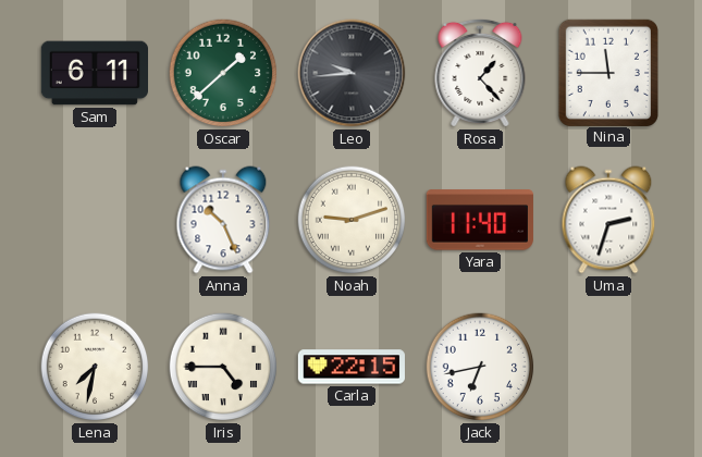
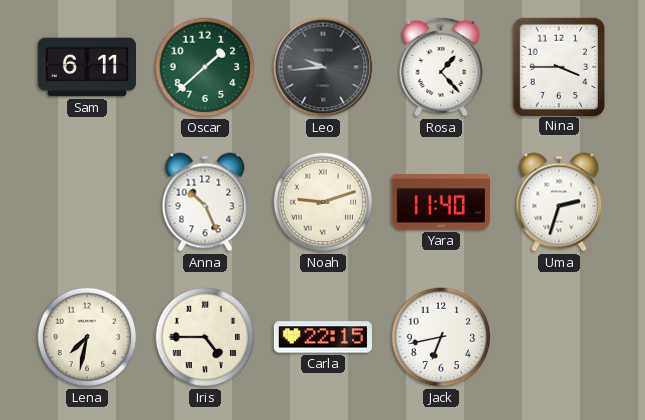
Nina: 11:45 -> 3:45 (559, 66)
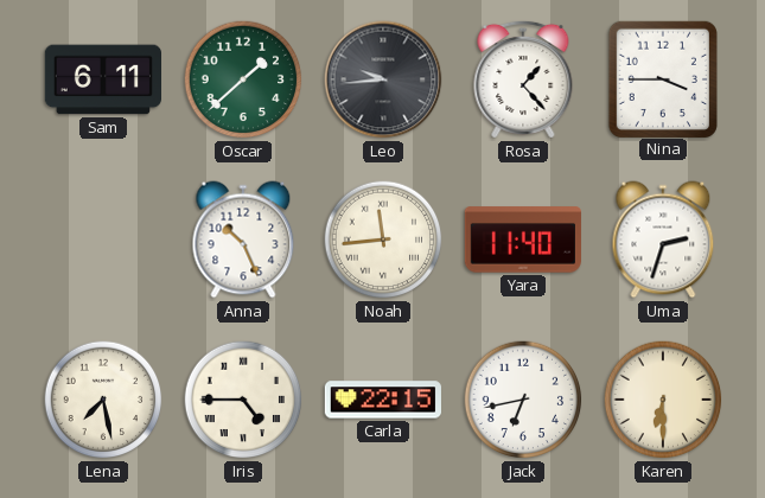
Noah: 9:12 -> 11:44 (383, 240)
Lena: 7:32 -> 7:28 (103, 400)
Karen: none -> 6:30 (663, 400)
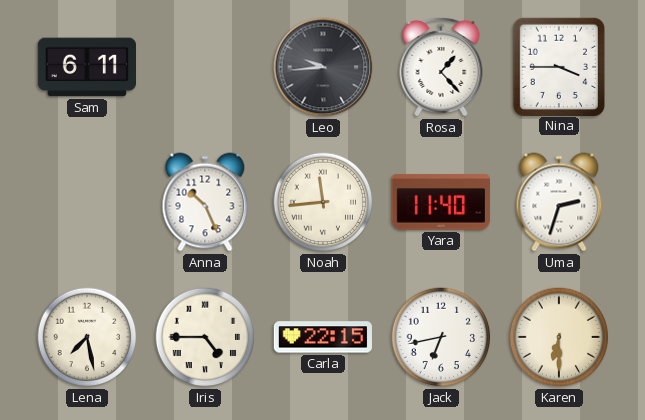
Oscar: 1:38 -> none (243, 79)
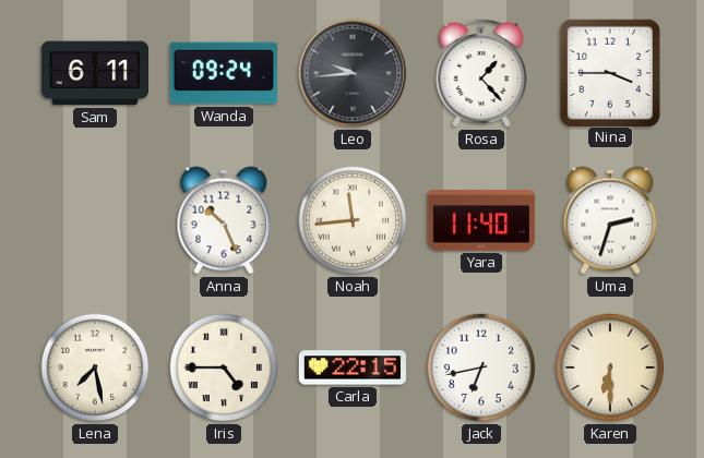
Wanda: none -> 09:24 (224, 73)
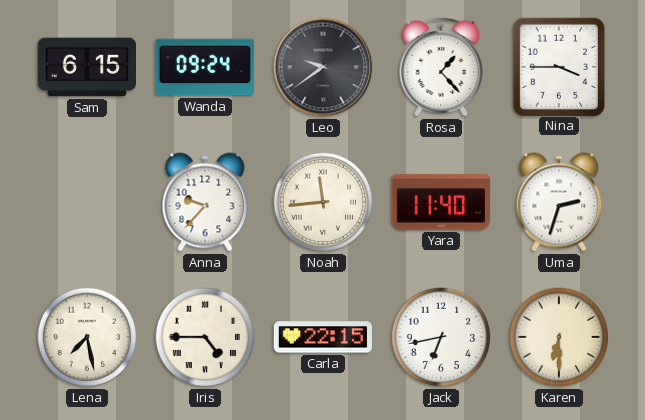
Sam: 6:11 -> 6:15 (86, 67)
Leo: 9:44 -> 9:39 (323, 67)
Anna: 10:26 -> 9:37 (205, 202)
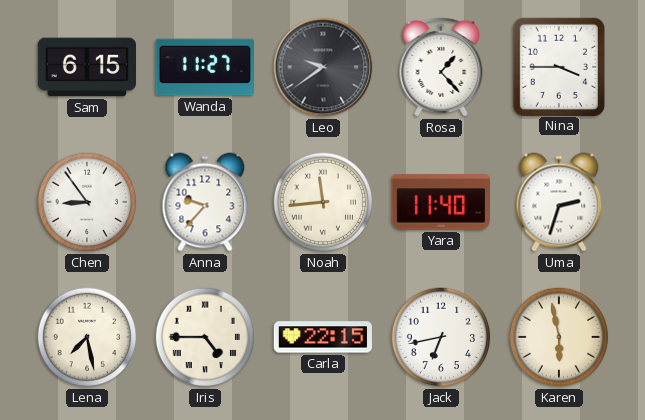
Wanda: 09:24 -> 11:27 (205, 67)
Chen: none -> 8:54 (87, 202)
Karen: 6:30 -> 5:58 (559, 337)
